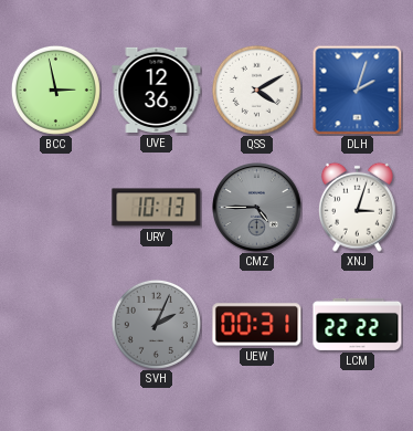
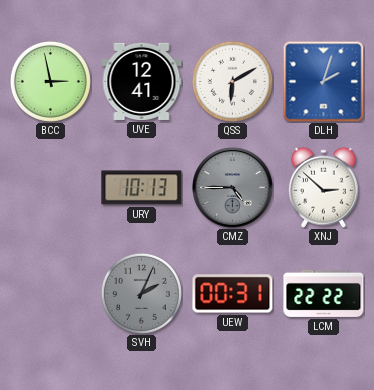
UVE: 12:36 -> 12:41 (142, 81)
QSS: 4:10 -> 6:10 (232, 81)
XNJ: 3:03 -> 2:52 (323, 187)
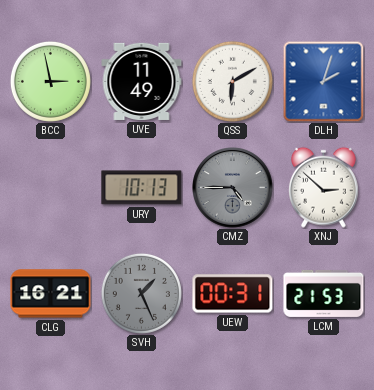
UVE: 12:41 -> 11:49 (142, 81)
CLG: none -> 16:21 (51, 294)
SVH: 2:04 -> 1:26 (141, 293)
LCM: 22:22 -> 21:53 (324, 293)
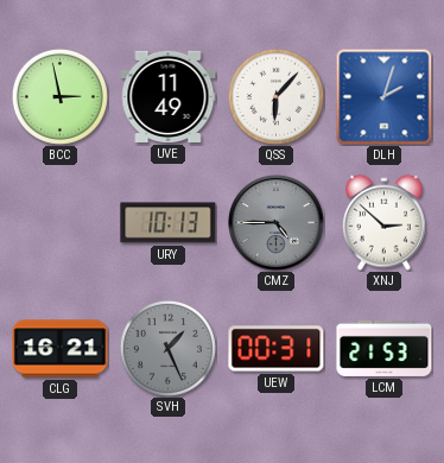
QSS: 6:10 -> 6:07 (275, 96)
